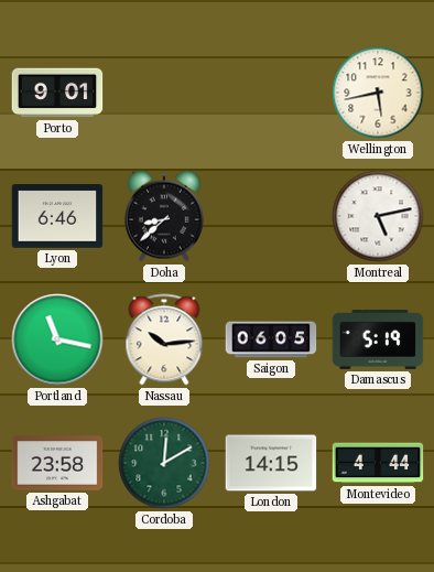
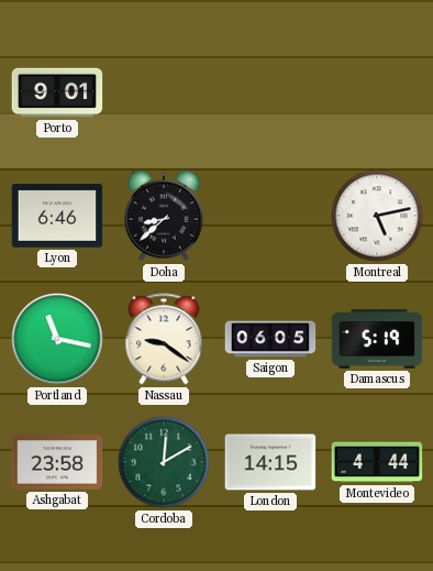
Wellington: 5:43 -> none (378, 93)
Nassau: 10:14 -> 9:21 (164, 339)
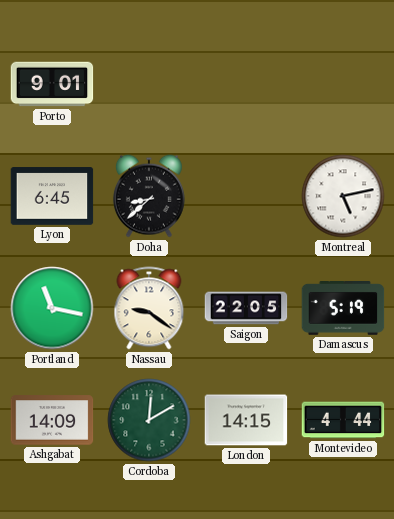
Lyon: 6:46 -> 6:45 (52, 196)
Saigon: 06:05 -> 22:05 (246, 308)
Ashgabat: 23:58 -> 14:09 (52, 420)
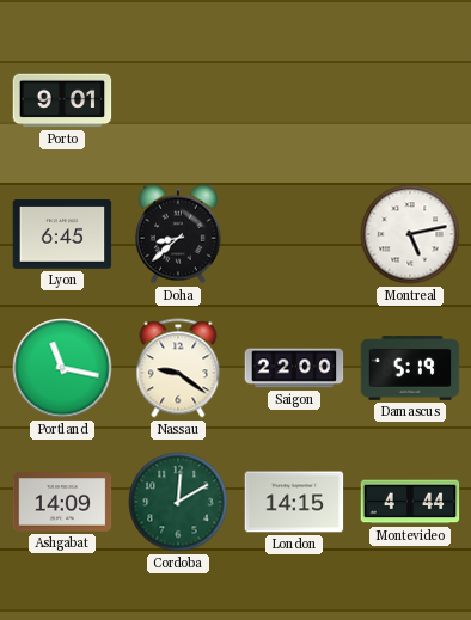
Saigon: 22:05 -> 22:00 (294, 368)
